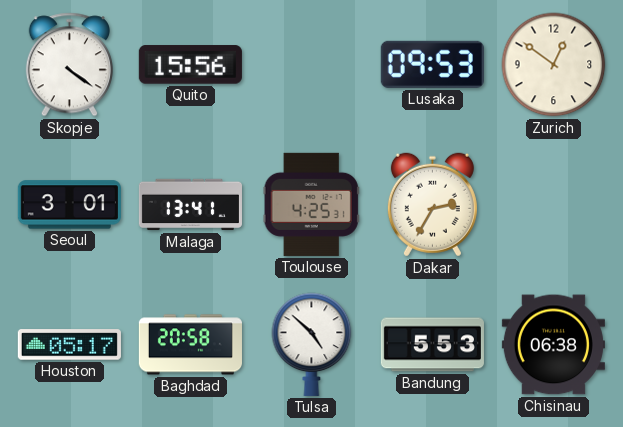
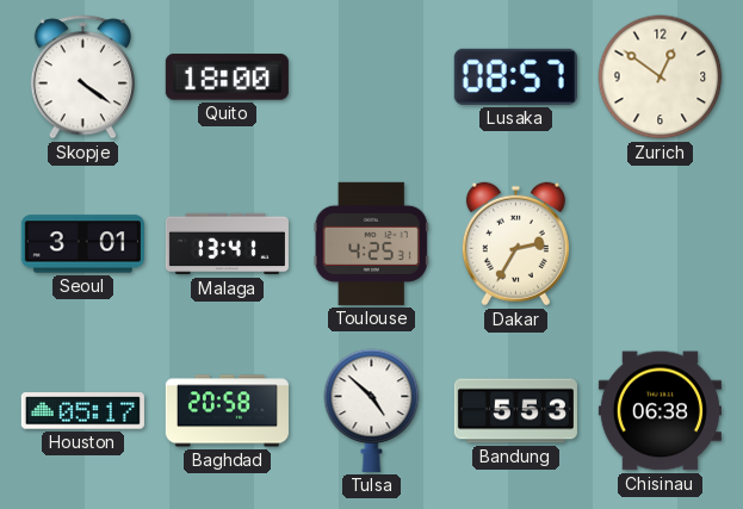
Quito: 15:56 -> 18:00 (227, 77)
Lusaka: 09:53 -> 08:57 (515, 76)
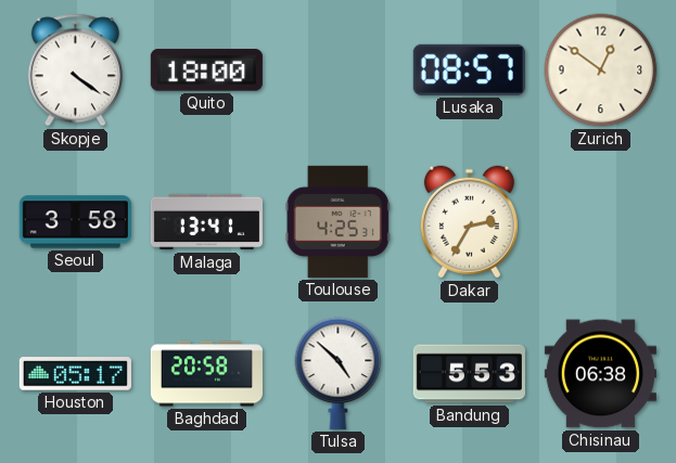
Seoul: 3:01 -> 3:58 (75, 222)
